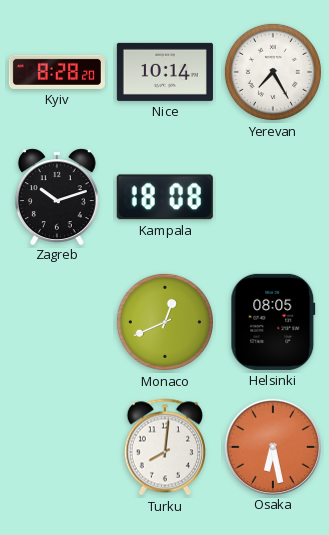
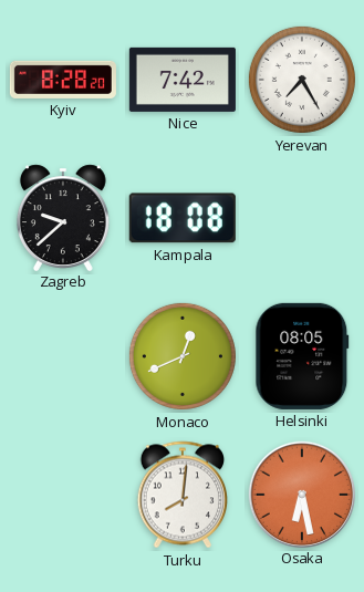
Nice: 10:14 -> 7:42 (183, 80)
Zagreb: 10:12 -> 9:38 (63, 217)
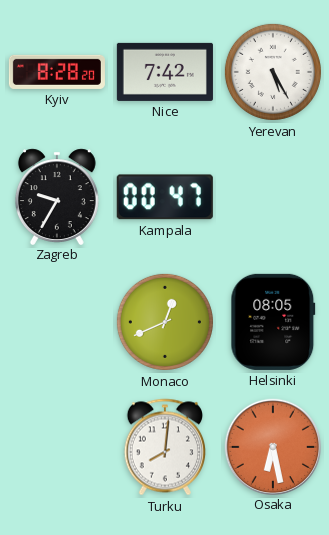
Yerevan: 7:25 -> 5:25 (273, 72)
Zagreb: 9:38 -> 9:35 (57, 196)
Kampala: 18:08 -> 00:47 (165, 197)
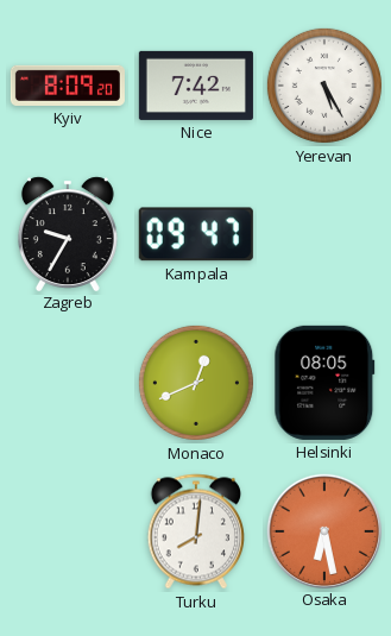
Kyiv: 8:28 -> 8:09 (68, 86)
Kampala: 00:47 -> 09:47 (196, 234)
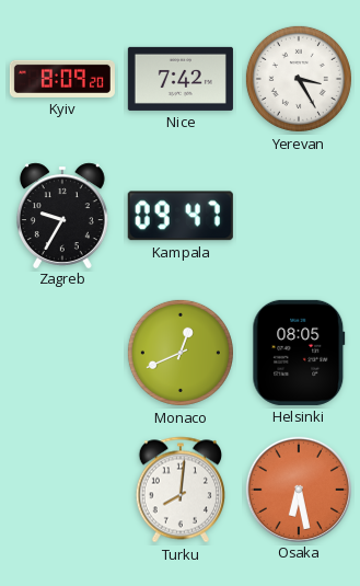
Yerevan: 5:25 -> 3:25 (299, 79)
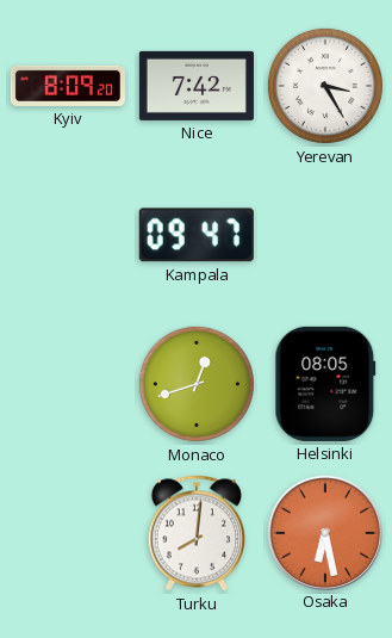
Zagreb: 9:35 -> none (62, 215)
Monaco: 12:41 -> 12:42 (197, 384)
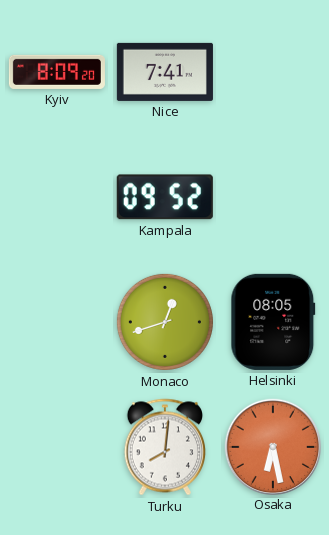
Nice: 7:42 -> 7:41 (165, 72)
Yerevan: 3:25 -> none (325, 86)
Kampala: 09:47 -> 09:52 (165, 197)
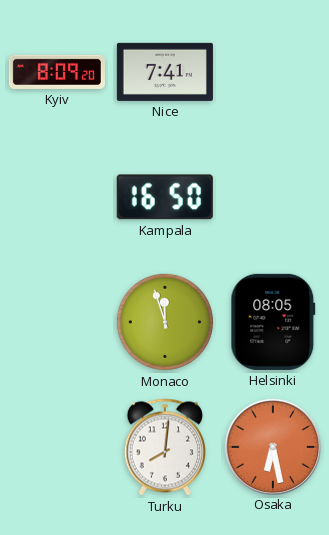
Kampala: 09:52 -> 16:50 (165, 197)
Monaco: 12:42 -> 11:57 (165, 322)
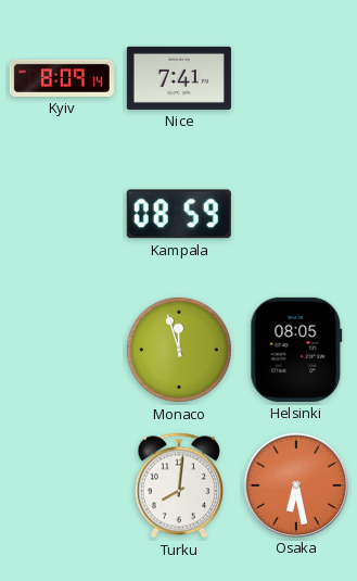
Kyiv: 8:09:20 -> 8:09:14 (62, 78)
Kampala: 16:50 -> 08:59 (179, 214)
